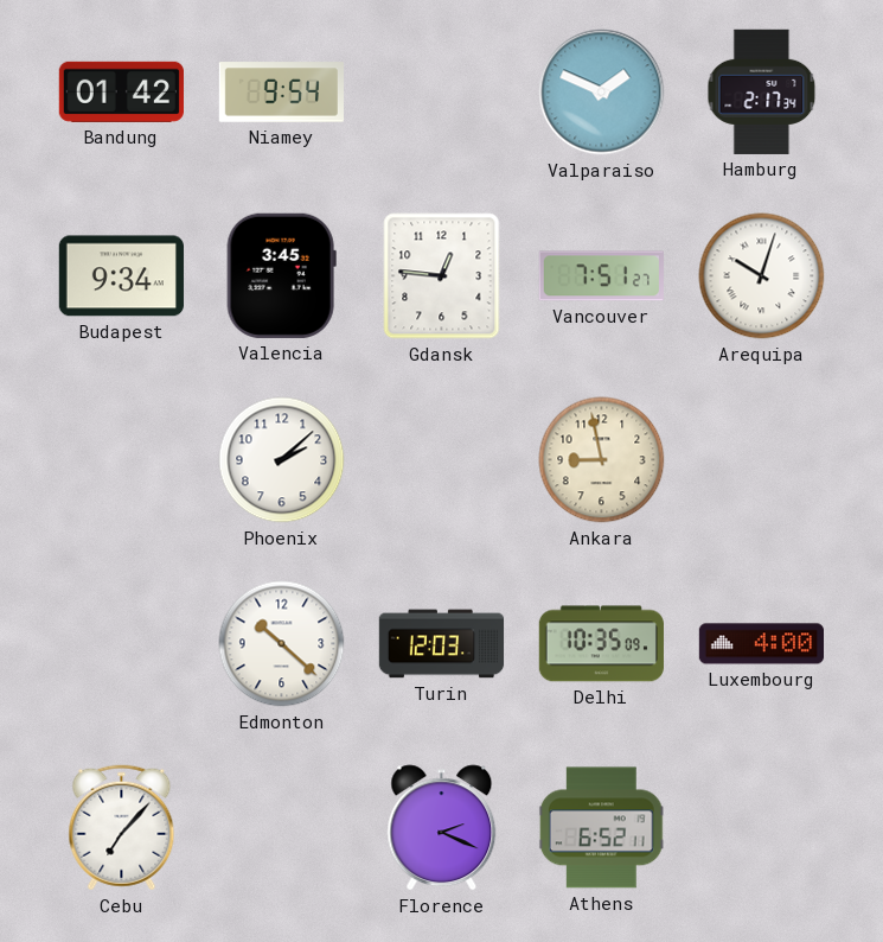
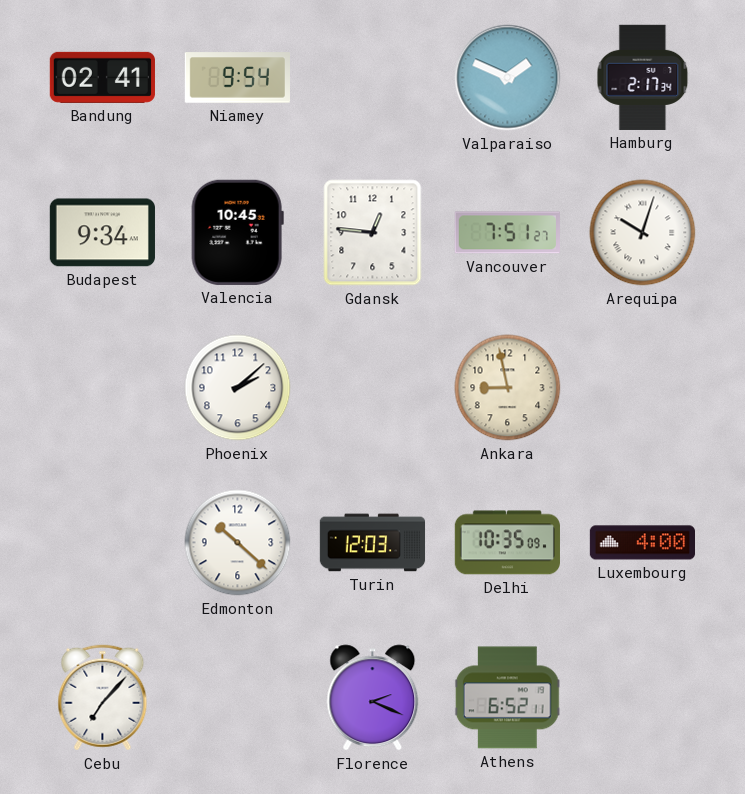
Bandung: 01:42 -> 02:41 (102, 77)
Valencia: 3:45 -> 10:45 (237, 232)
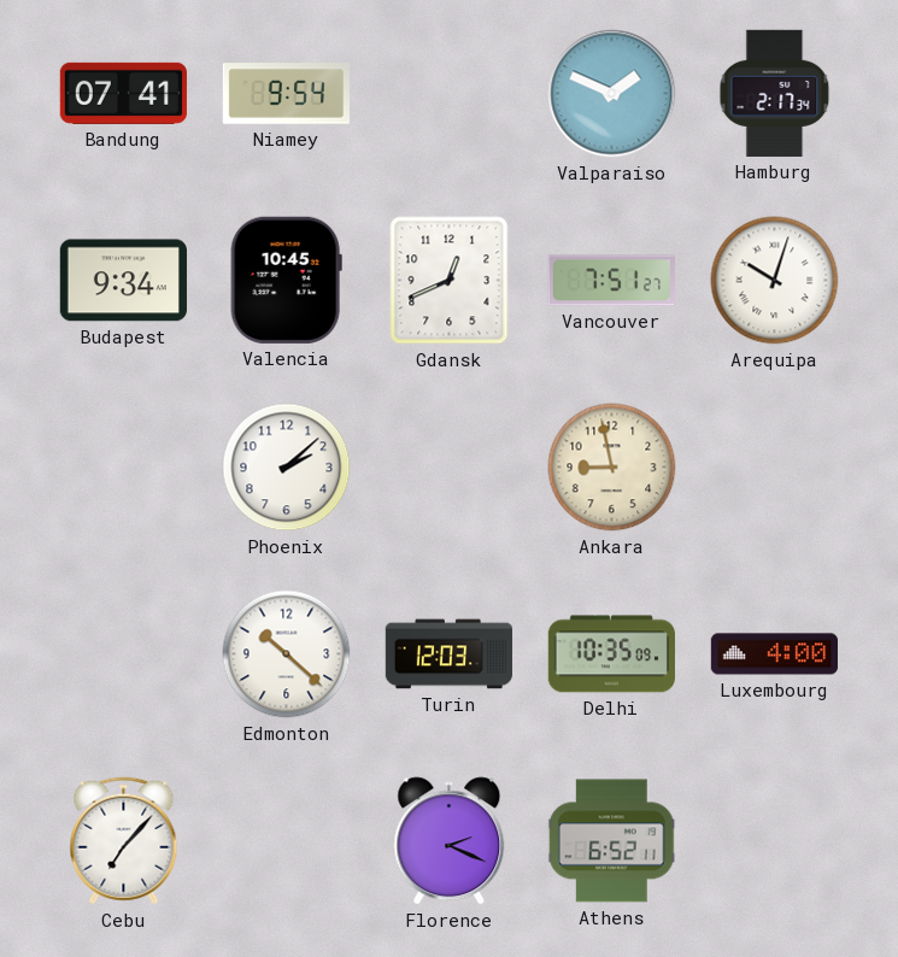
Bandung: 02:41 -> 07:41 (123, 93)
Gdansk: 12:46 -> 12:41 (450, 281)
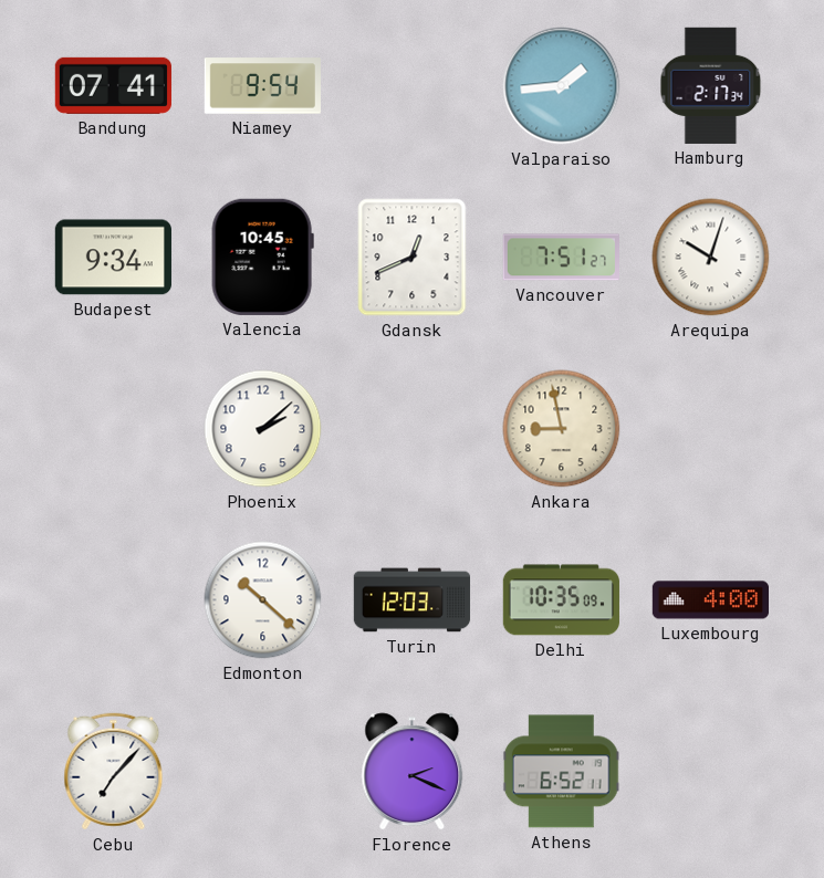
Valparaiso: 1:49 -> 1:44 (562, 86)
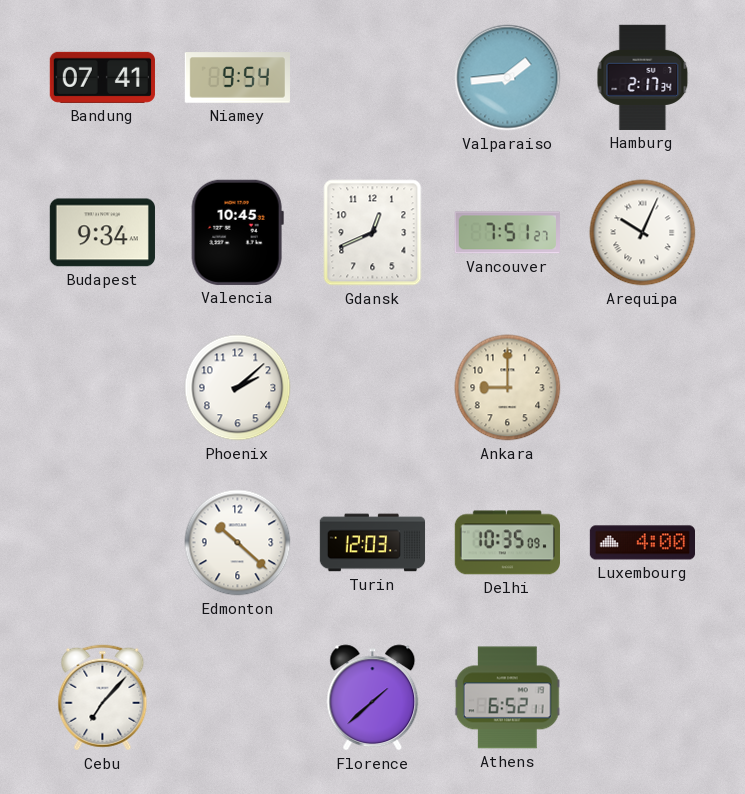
Arequipa: 10:03 -> 10:04 (643, 233)
Ankara: 8:58 -> 9:00 (508, 388)
Florence: 2:19 -> 1:38 (373, 698)
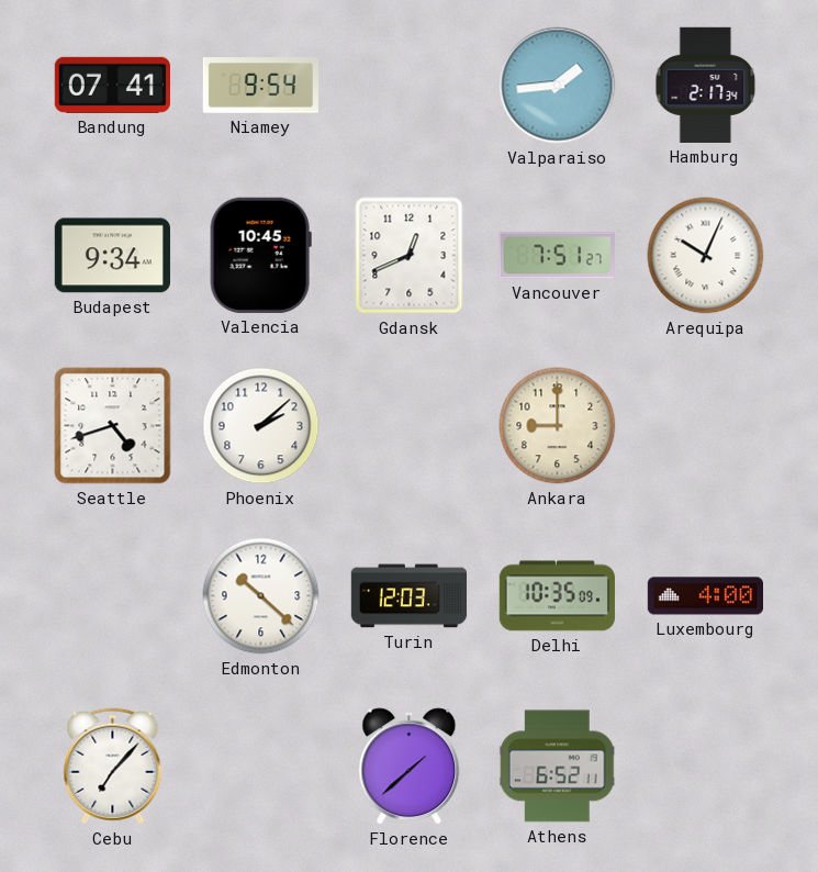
Seattle: none -> 4:42 (113, 426)
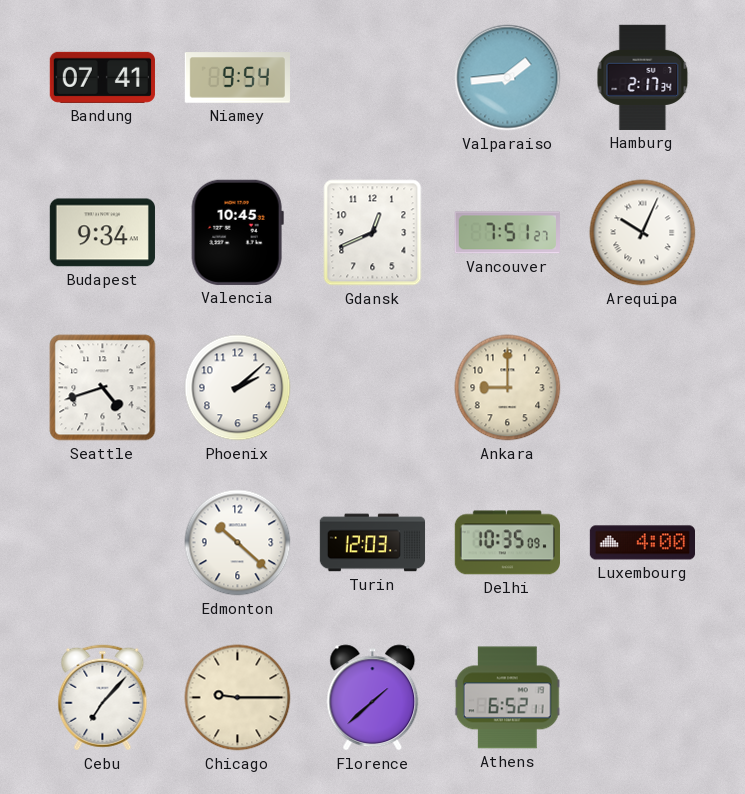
Chicago: none -> 9:15 (238, 698)
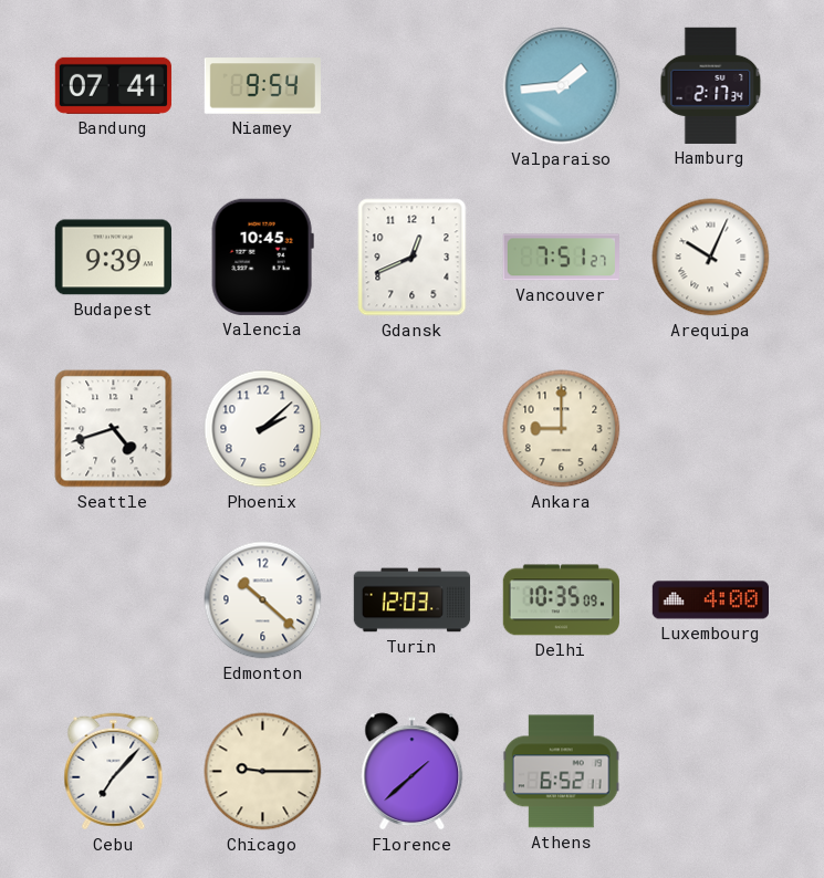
Budapest: 9:34 -> 9:39 (113, 258)
